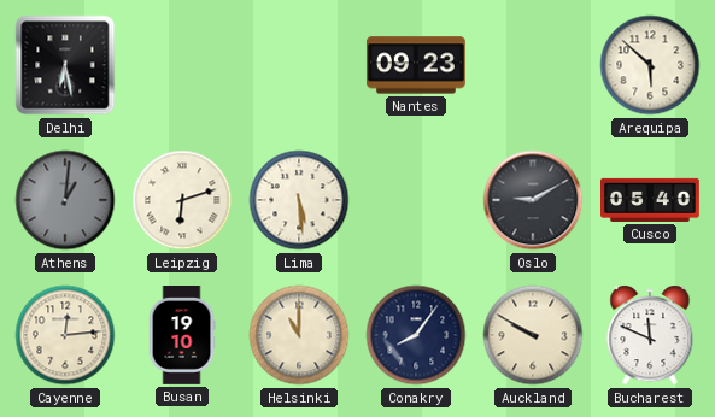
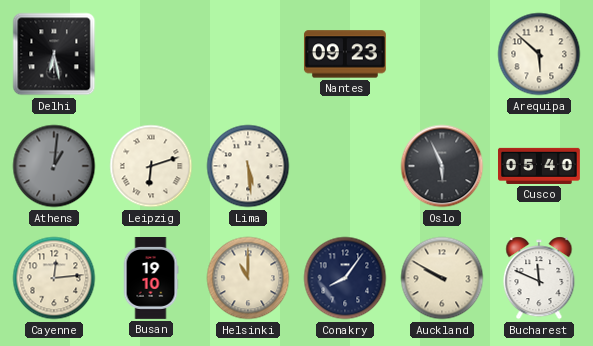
Oslo: 9:10 -> 5:56 (442, 166)
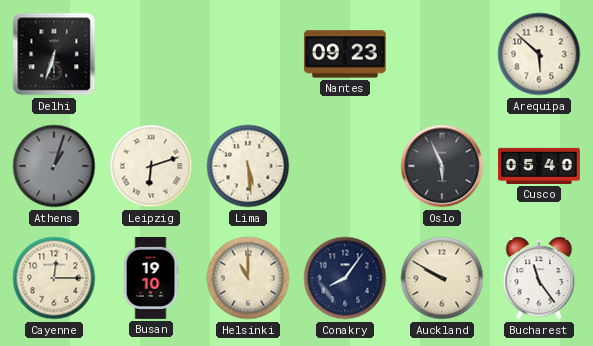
Delhi: 6:28 -> 6:33 (54, 54)
Athens: 1:01 -> 1:03 (54, 166)
Cayenne: 12:14 -> 12:15 (54, 278)
Bucharest: 11:49 -> 11:24 (539, 278)
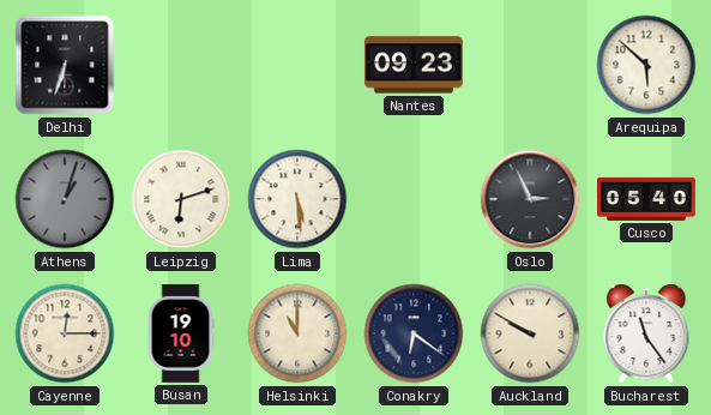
Oslo: 5:56 -> 2:56 (530, 199)
Conakry: 8:06 -> 6:21 (414, 333)
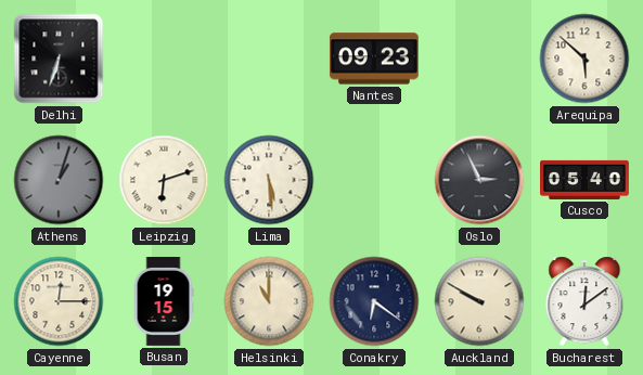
Busan: 19:10 -> 19:15 (164, 302)
Bucharest: 11:24 -> 12:09 (584, 301)
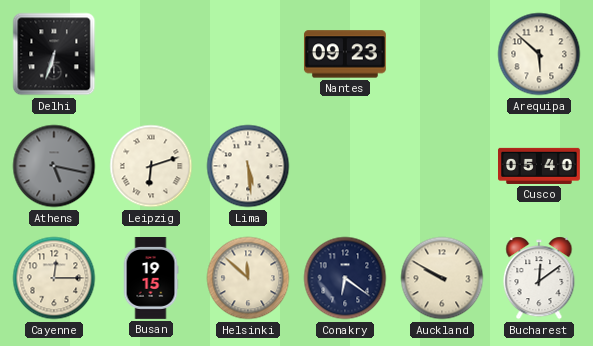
Athens: 1:03 -> 5:17 (54, 166)
Oslo: 2:56 -> none (479, 180)
Helsinki: 11:00 -> 11:52 (248, 278)
